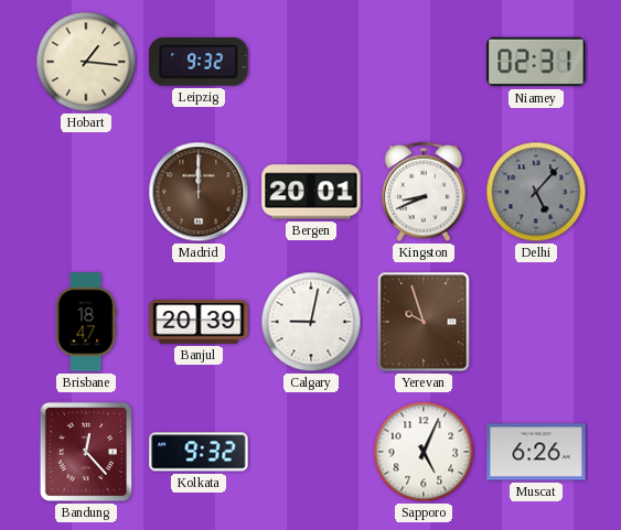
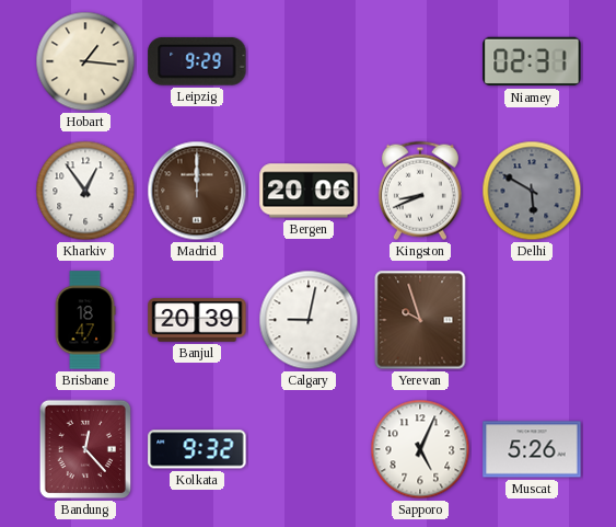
Leipzig: 9:32 -> 9:29 (197, 61)
Kharkiv: none -> 12:54 (85, 191)
Bergen: 20:01 -> 20:06 (309, 191)
Delhi: 5:07 -> 5:50 (532, 191)
Muscat: 6:26 -> 5:26 (532, 449)
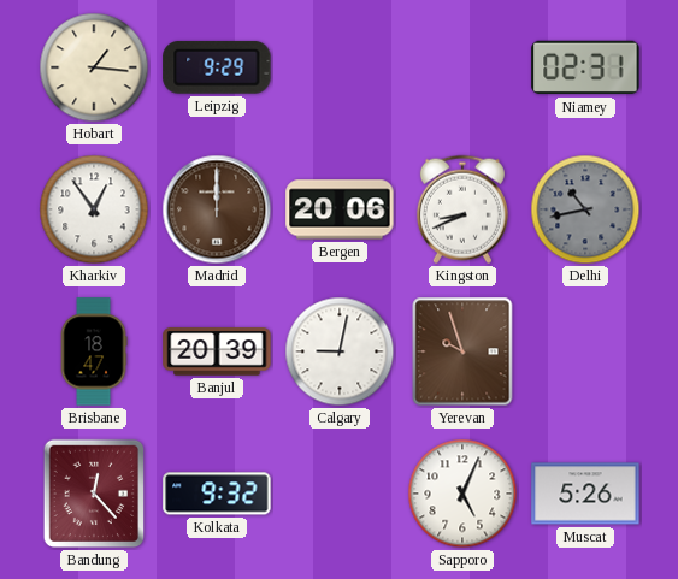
Delhi: 5:50 -> 10:43 (585, 209)
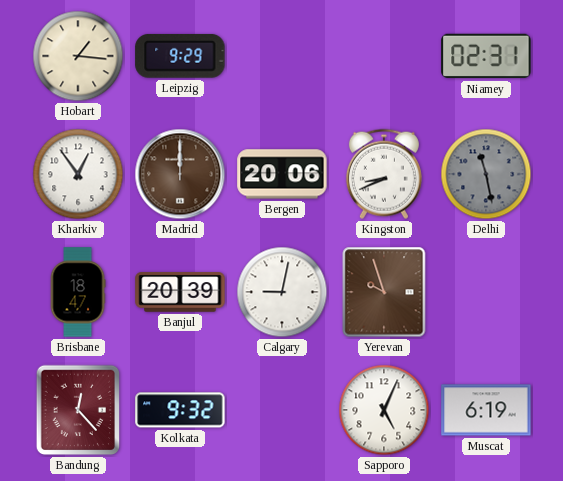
Delhi: 10:43 -> 11:28 (486, 174)
Muscat: 5:26 -> 6:19 (486, 410)
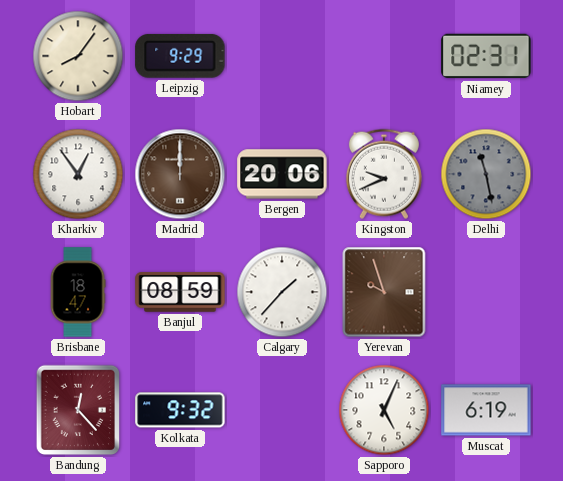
Hobart: 1:16 -> 8:06 (78, 56)
Kingston: 8:41 -> 9:41 (384, 174)
Banjul: 20:39 -> 08:59 (180, 292)
Calgary: 9:02 -> 1:37 (282, 292)
